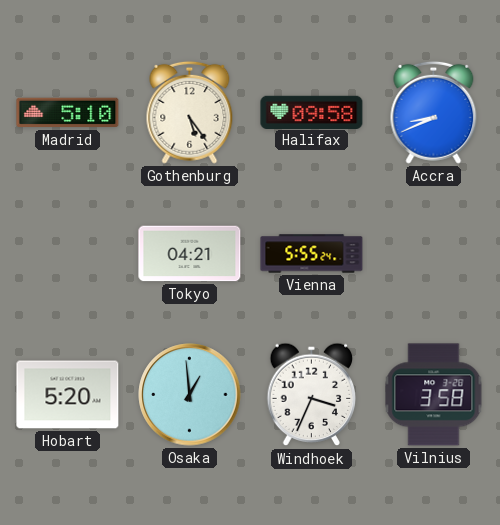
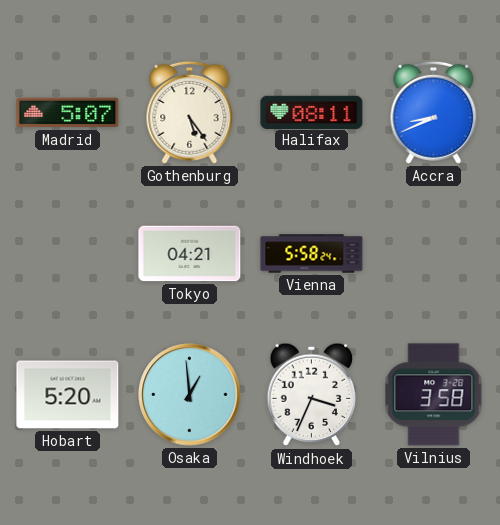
Madrid: 5:10 -> 5:07 (68, 113)
Halifax: 09:58 -> 08:11 (312, 112)
Vienna: 5:55 -> 5:58 (312, 254)
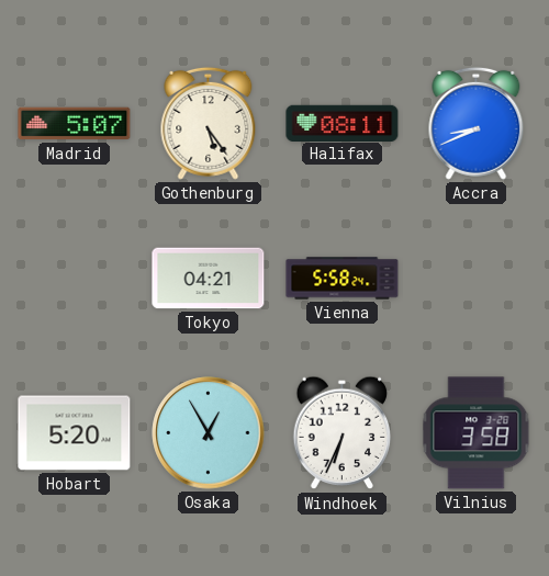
Osaka: 12:59 -> 12:55 (209, 433)
Windhoek: 3:34 -> 6:34 (343, 433)
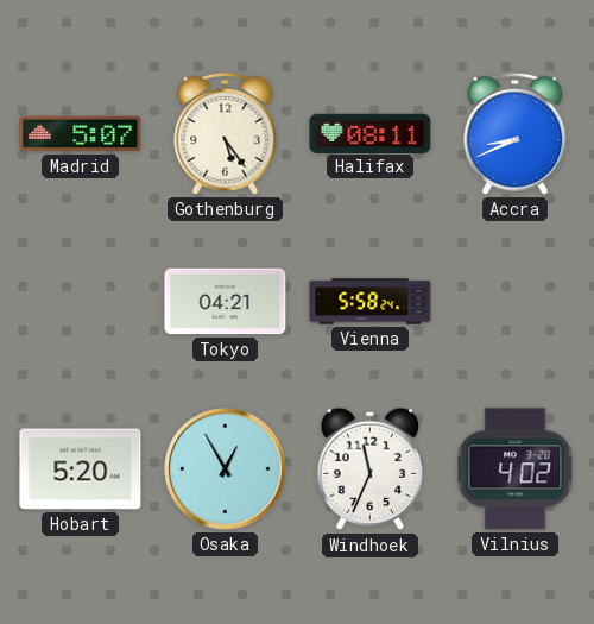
Windhoek: 6:34 -> 11:34 (371, 469)
Vilnius: 3:58 -> 4:02 (516, 469)
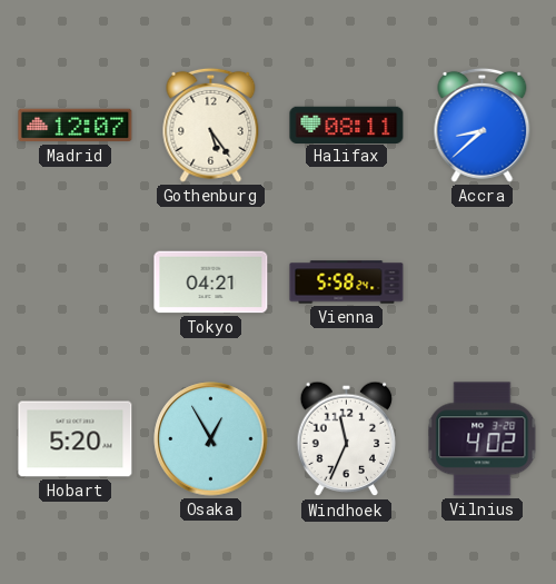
Madrid: 5:07 -> 12:07 (76, 126)
Accra: 8:41 -> 8:38 (483, 125)
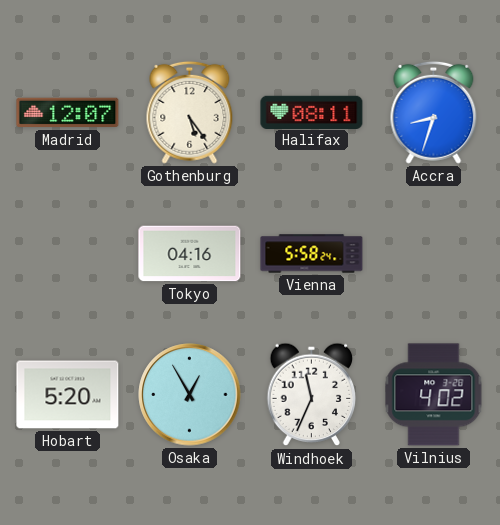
Accra: 8:38 -> 8:33 (434, 112)
Tokyo: 04:21 -> 04:16 (190, 254)
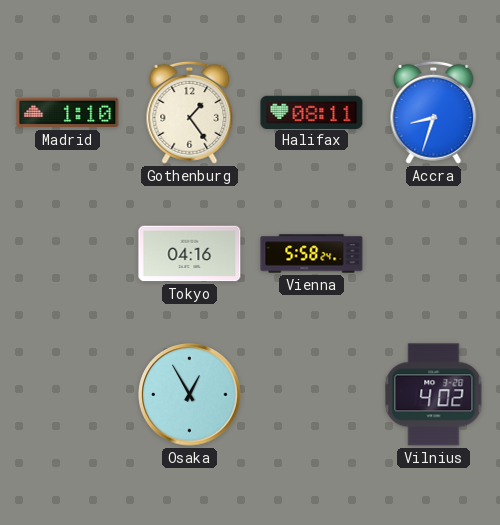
Madrid: 12:07 -> 1:10 (68, 113)
Gothenburg: 5:24 -> 1:24 (190, 112)
Hobart: 5:20 -> none (68, 395)
Windhoek: 11:34 -> none (312, 395)
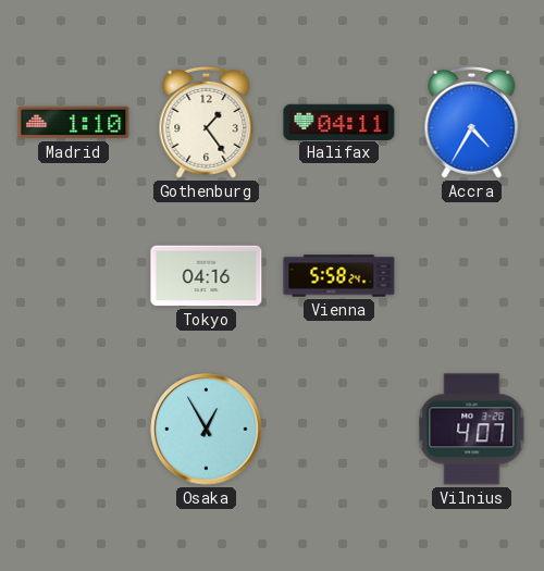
Halifax: 08:11 -> 04:11 (339, 122)
Accra: 8:33 -> 4:35 (472, 122)
Vilnius: 4:02 -> 4:07 (472, 430)
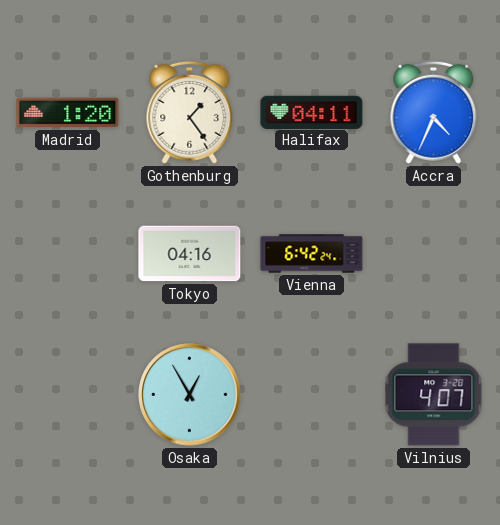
Madrid: 1:10 -> 1:20 (68, 113)
Accra: 4:35 -> 4:34 (434, 112)
Vienna: 5:58 -> 6:42 (312, 254)
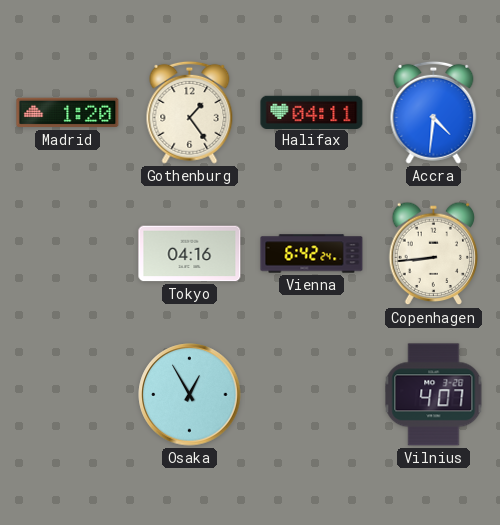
Accra: 4:34 -> 4:31 (434, 112)
Copenhagen: none -> 8:44 (434, 254)
